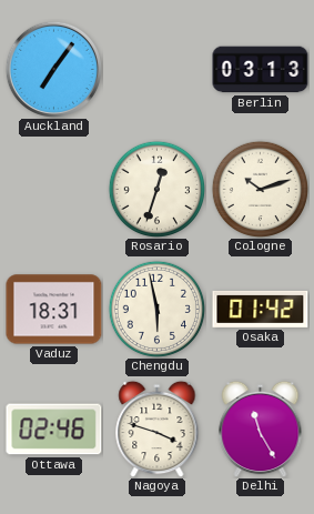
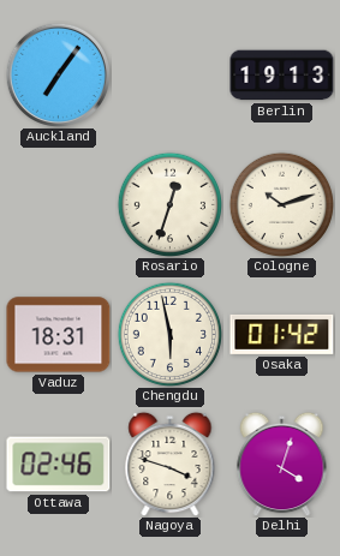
Berlin: 03:13 -> 19:13 (282, 76)
Delhi: 11:25 -> 4:03 (282, 464)
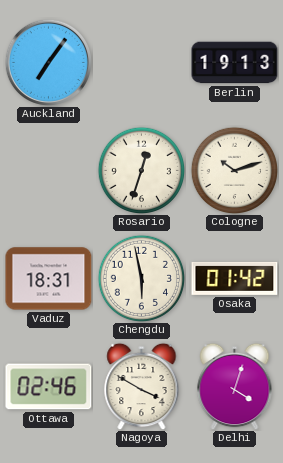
Nagoya: 3:48 -> 3:50 (142, 386)
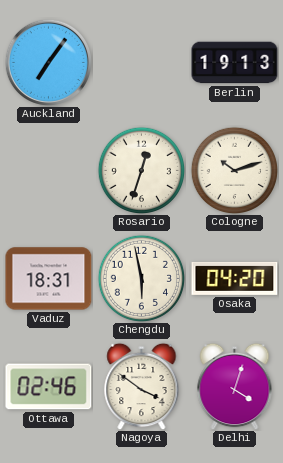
Osaka: 01:42 -> 04:20 (235, 278)
Nagoya: 3:50 -> 3:51 (142, 386)
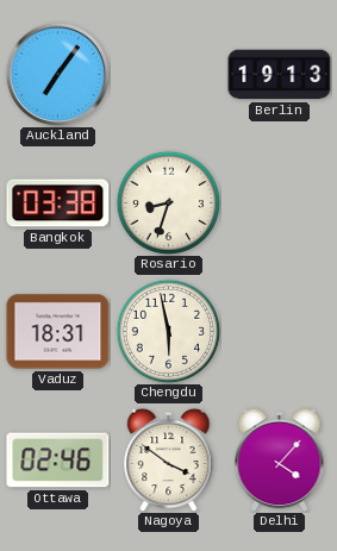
Bangkok: none -> 03:38 (58, 204)
Rosario: 12:33 -> 8:33 (168, 202)
Cologne: 10:12 -> none (234, 170)
Osaka: 04:20 -> none (235, 278)
Delhi: 4:03 -> 4:07 (280, 459)
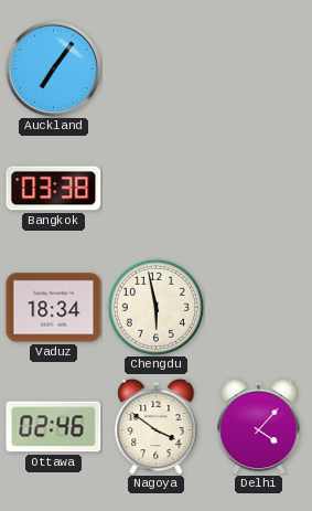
Berlin: 19:13 -> none (280, 75)
Rosario: 8:33 -> none (168, 202)
Vaduz: 18:31 -> 18:34 (54, 308)
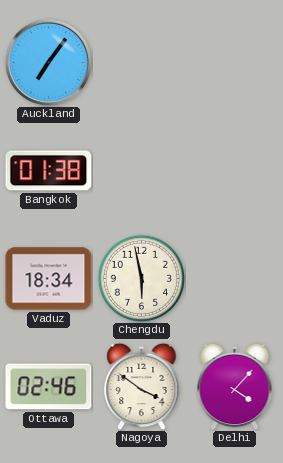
Bangkok: 03:38 -> 01:38 (49, 171)
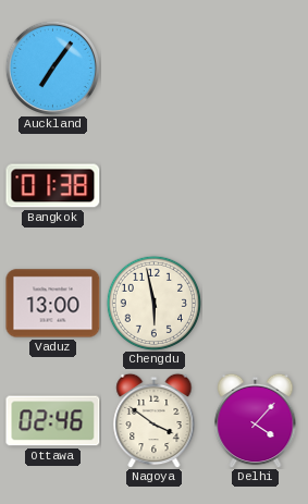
Vaduz: 18:34 -> 13:00 (53, 304)
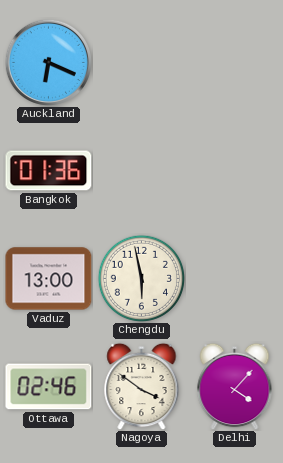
Auckland: 7:06 -> 6:19 (48, 62)
Bangkok: 01:38 -> 01:36 (49, 171)
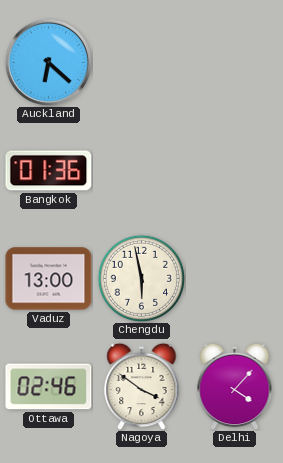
Auckland: 6:19 -> 6:22 (48, 62)
